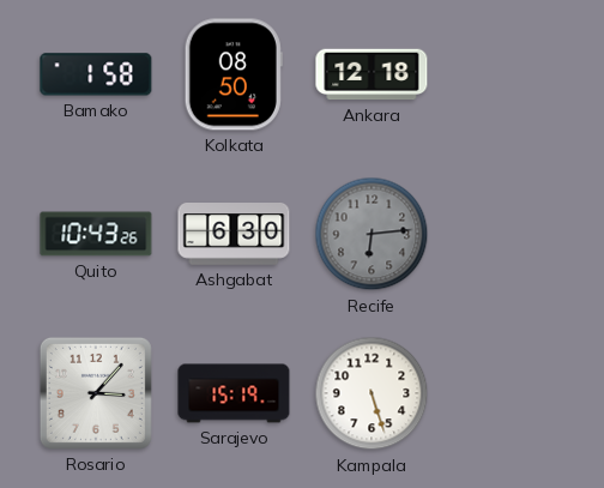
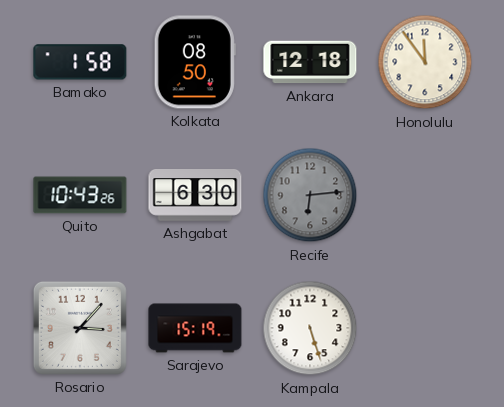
Honolulu: none -> 11:54 (425, 62)
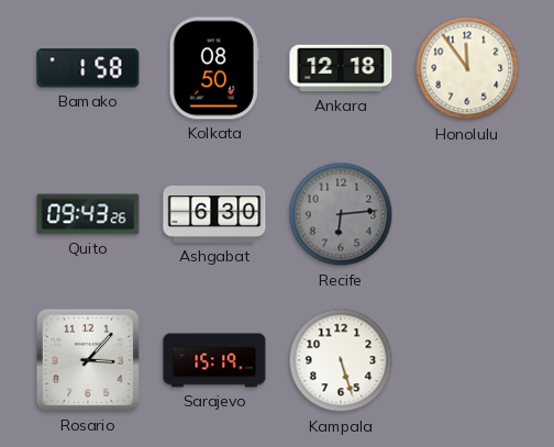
Quito: 10:43 -> 09:43 (88, 214)
